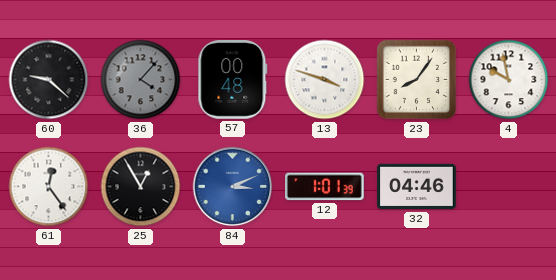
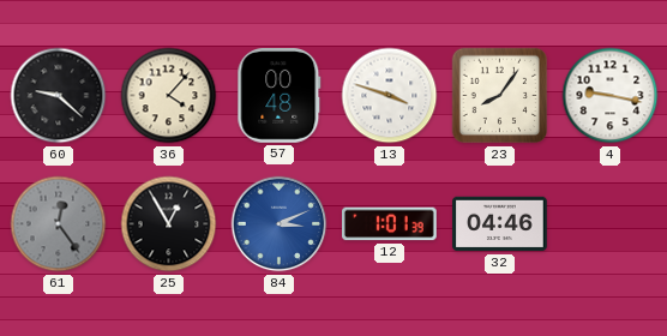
36 dial: grey -> cream (169, 96)
4: 9:58 -> 9:17 (611, 96)
61 dial: white -> grey (59, 224)
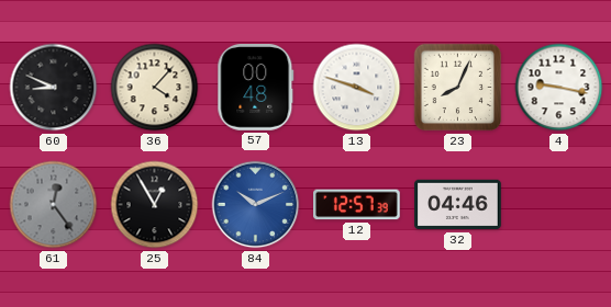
60: 9:22 -> 8:49 (54, 88)
23: 8:06 -> 8:04 (458, 88)
84: 3:11 -> 10:11 (256, 205)
12: 1:01 -> 12:57 (357, 205)
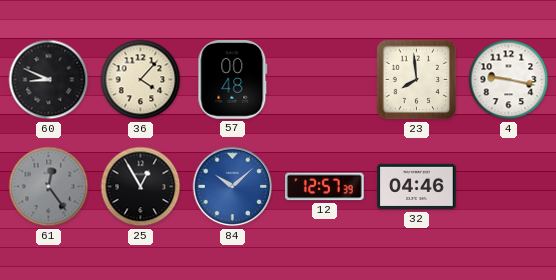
13: 3:48 -> none (357, 88)
23: 8:04 -> 7:59 (417, 80)
84: 10:11 -> 10:08 (233, 187)
